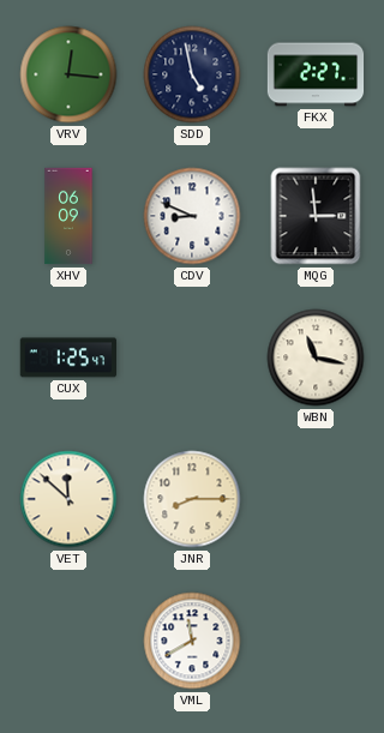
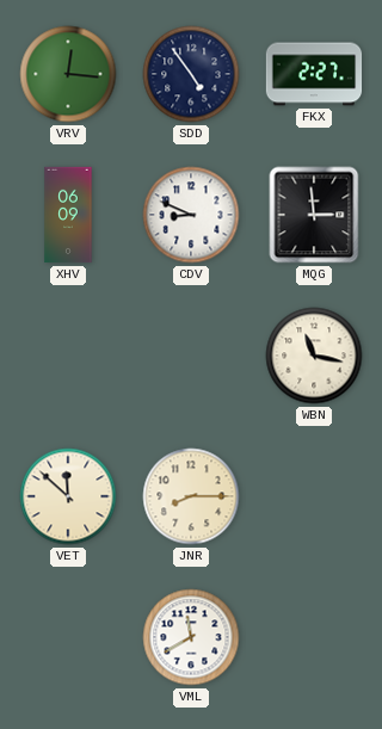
SDD: 4:58 -> 4:54 (191, 74)
CUX: 1:25 -> none (67, 358)
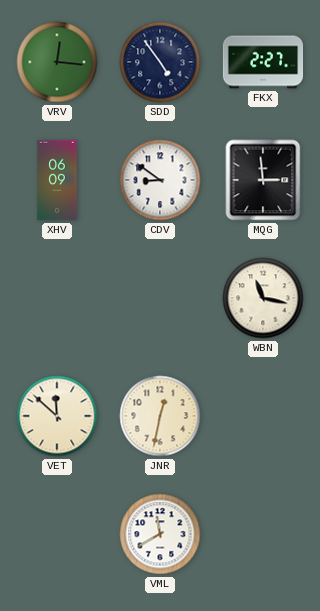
CDV: 8:49 -> 8:51 (160, 180)
JNR: 8:15 -> 12:32 (160, 416)
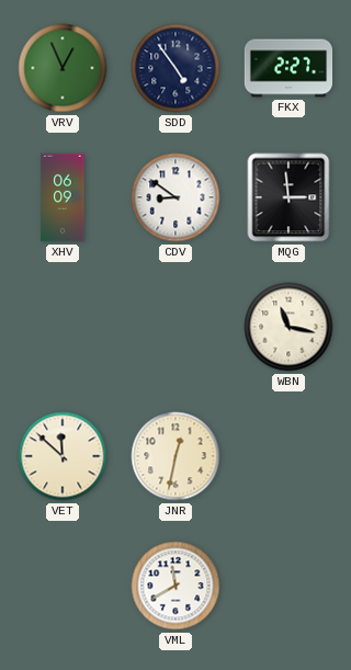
VRV: 12:16 -> 12:56 (63, 68)
